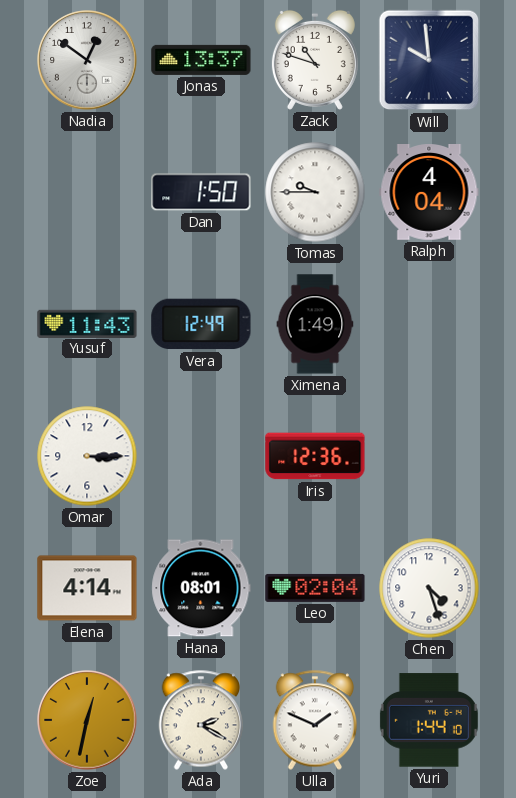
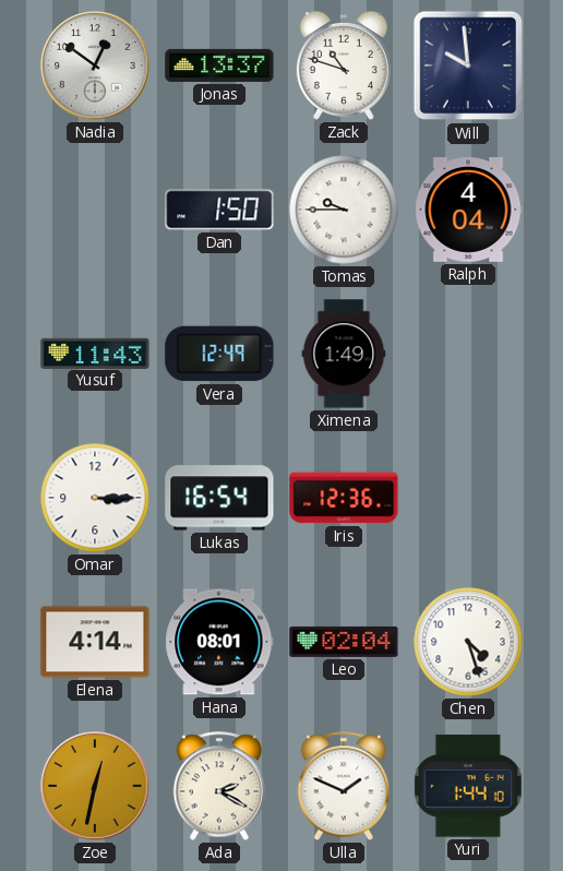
Lukas: none -> 16:54 (219, 498)
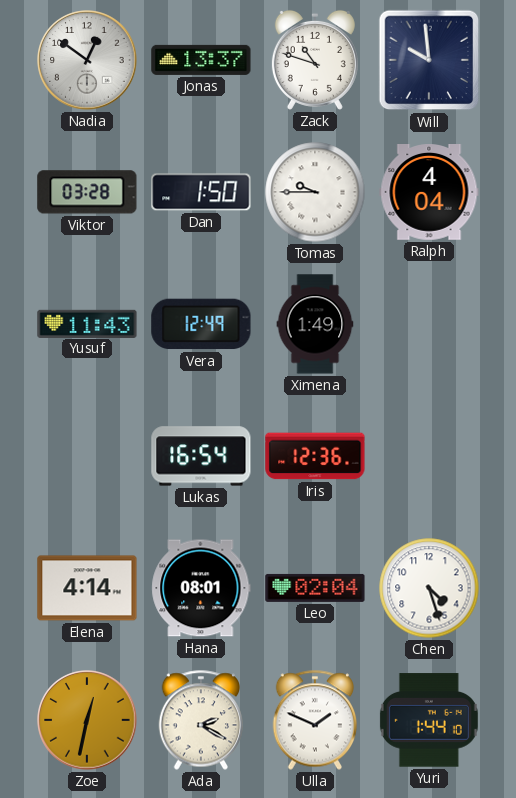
Viktor: none -> 03:28 (87, 192)
Omar: 3:15 -> none (95, 498)
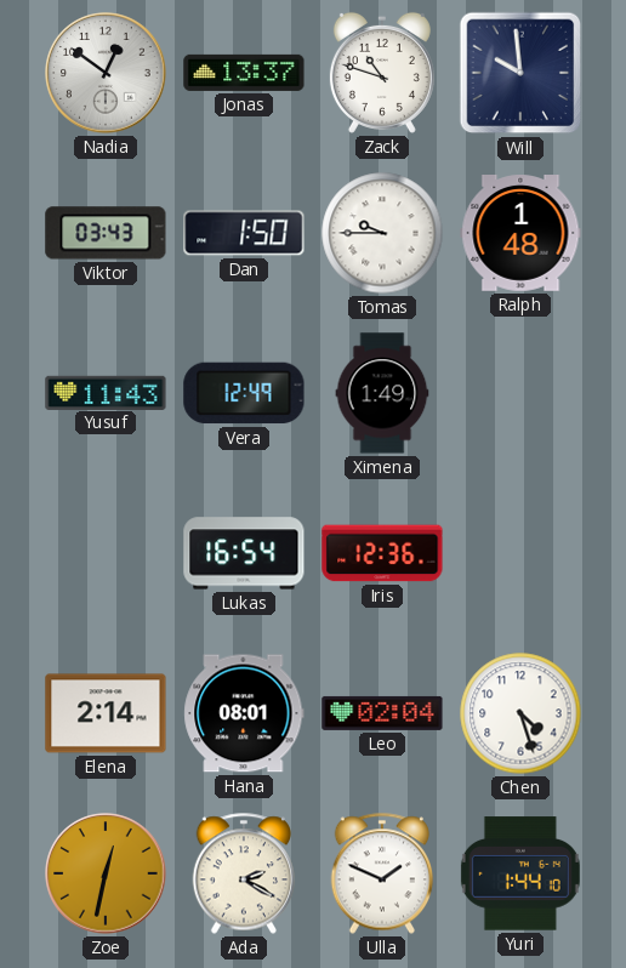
Viktor: 03:28 -> 03:43 (106, 233)
Ralph: 4:04 -> 1:48 (520, 234)
Elena: 4:14 -> 2:14 (106, 713)
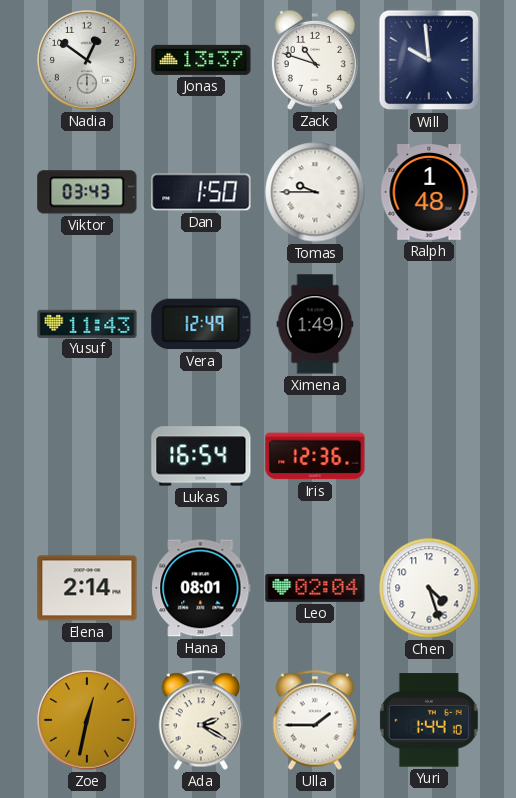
Ulla: 1:49 -> 1:45 (315, 720)
